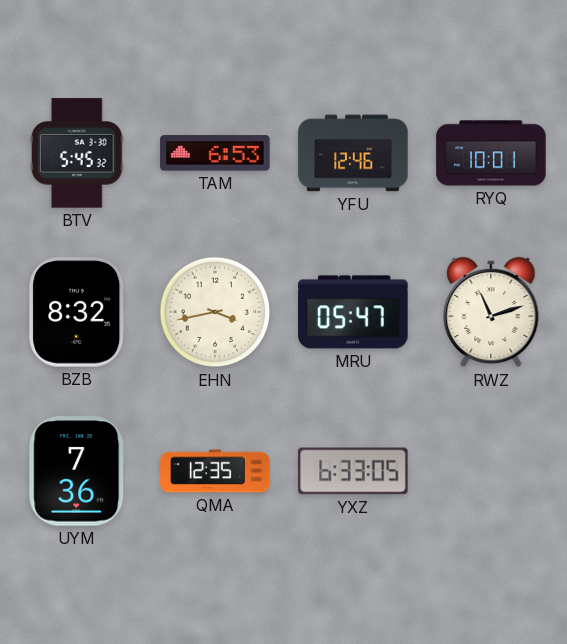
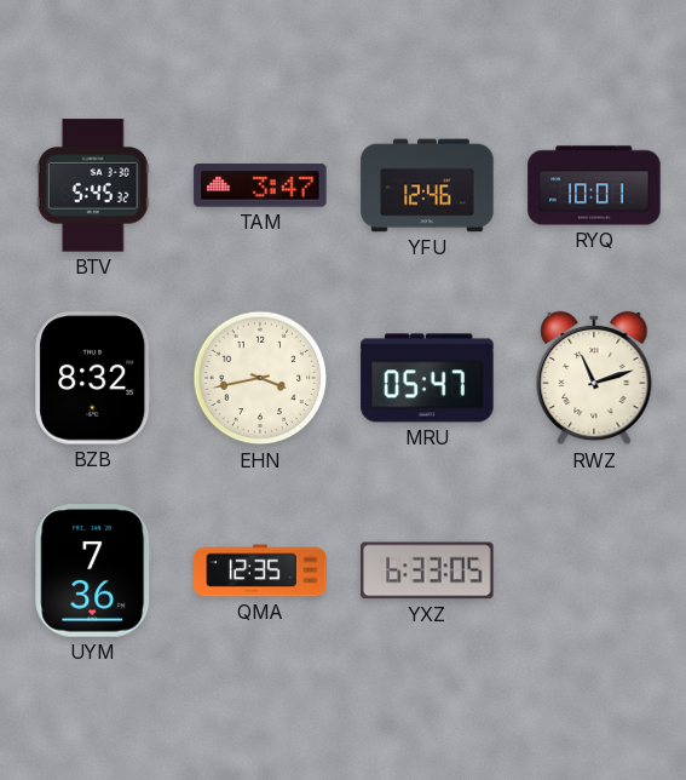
TAM: 6:53 -> 3:47 (260, 185)
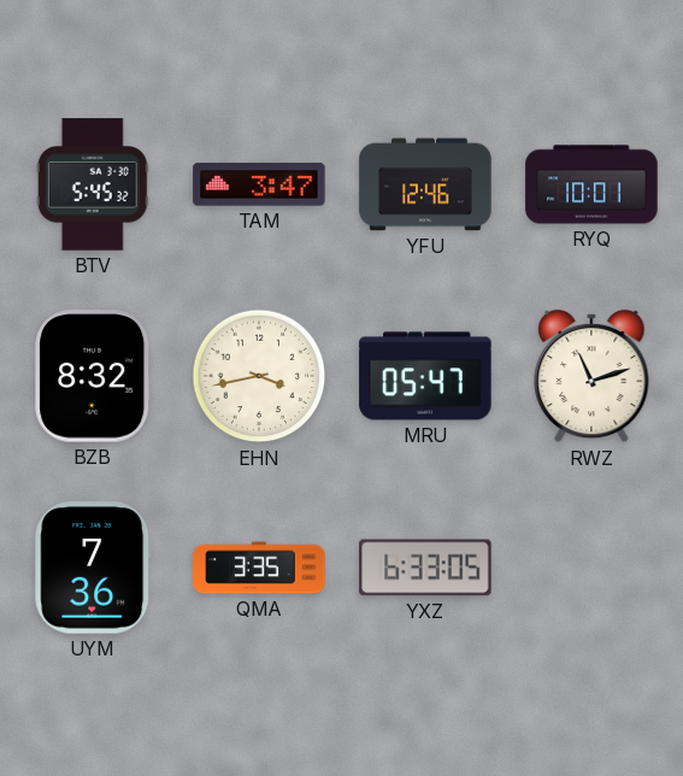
QMA: 12:35 -> 3:35 (259, 568)
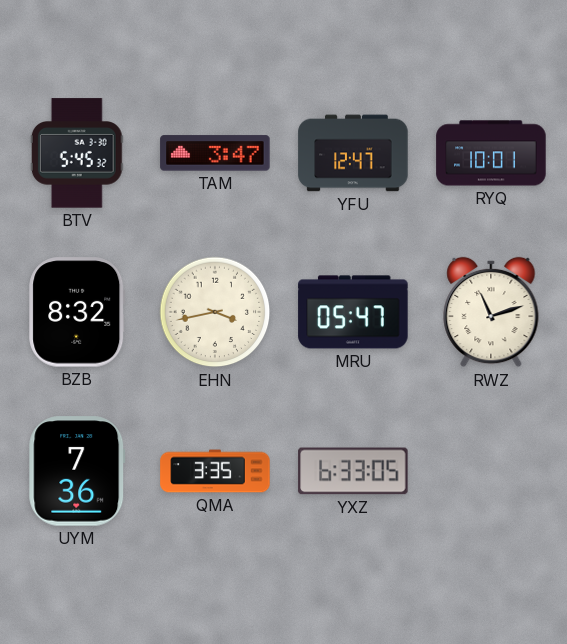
YFU: 12:46 -> 12:47 (353, 153)
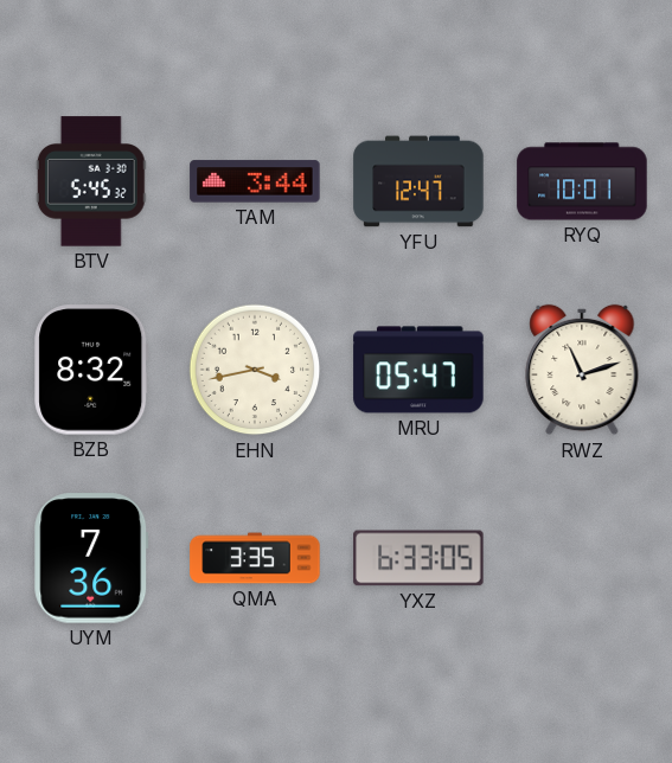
TAM: 3:47 -> 3:44 (255, 181)
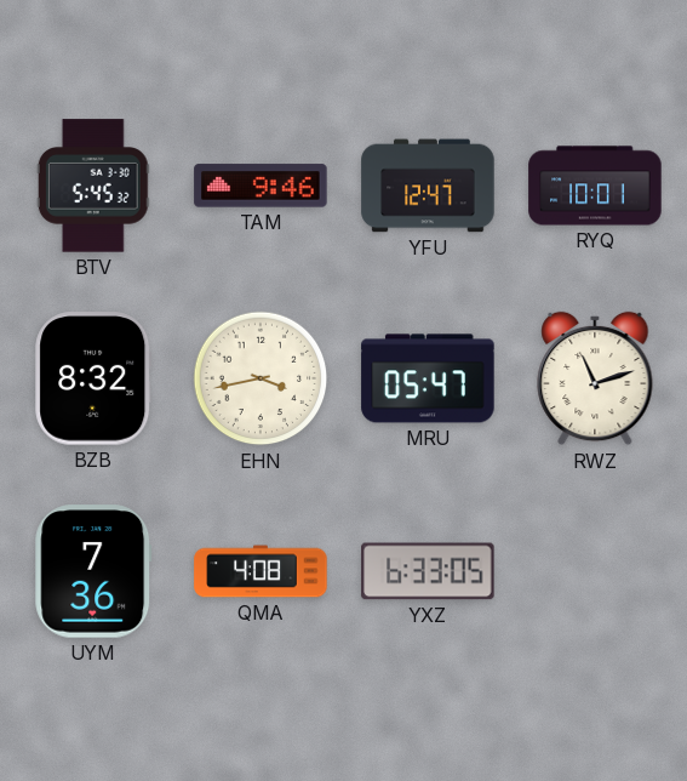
TAM: 3:44 -> 9:46 (261, 186)
QMA: 3:35 -> 4:08 (261, 571)
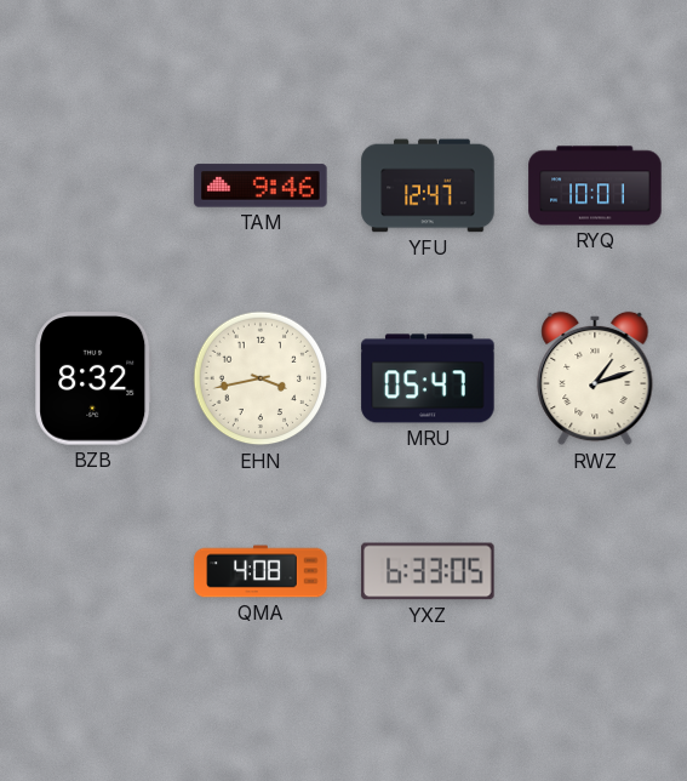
BTV: 5:45 -> none (93, 186)
RWZ: 11:12 -> 1:12 (595, 378)
UYM: 7:36 -> none (93, 571)
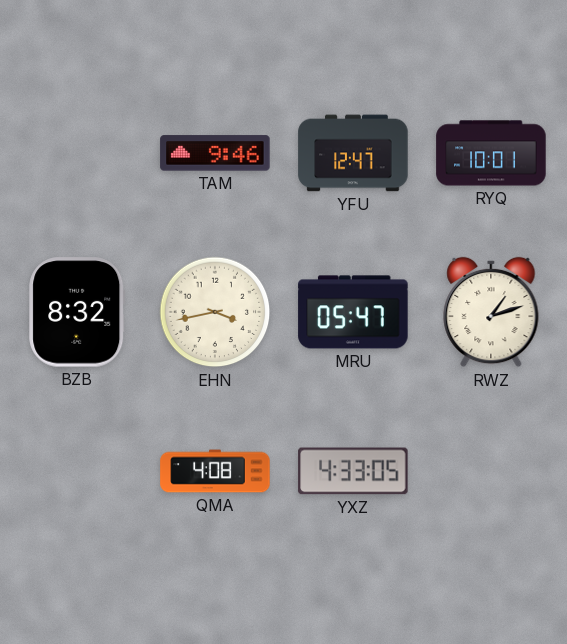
YXZ: 6:33 -> 4:33 (353, 471)
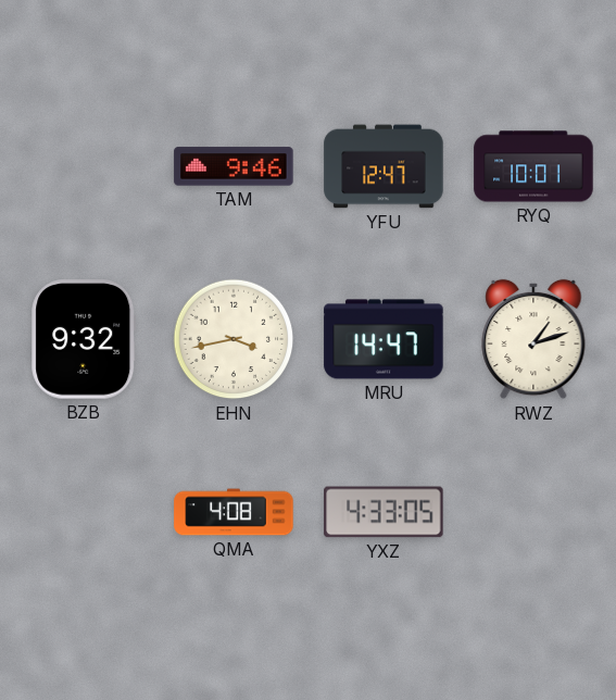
BZB: 8:32 -> 9:32 (84, 339)
MRU: 05:47 -> 14:47 (384, 339)
